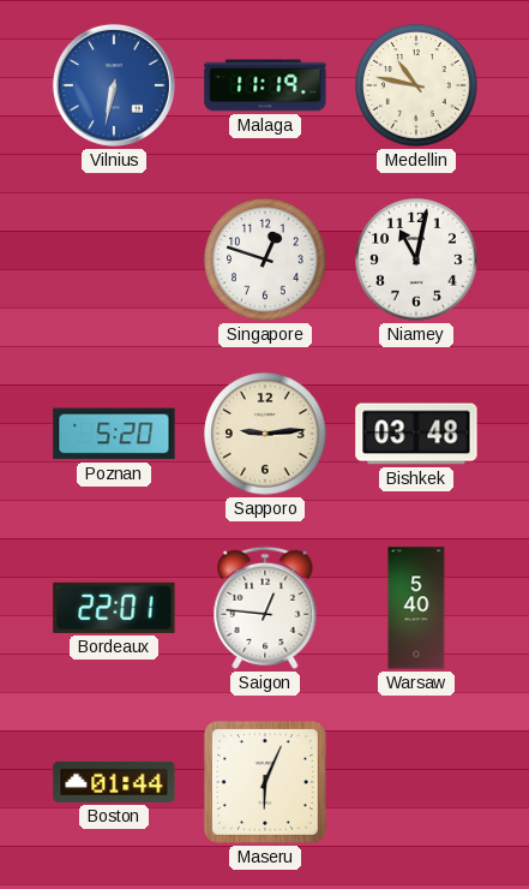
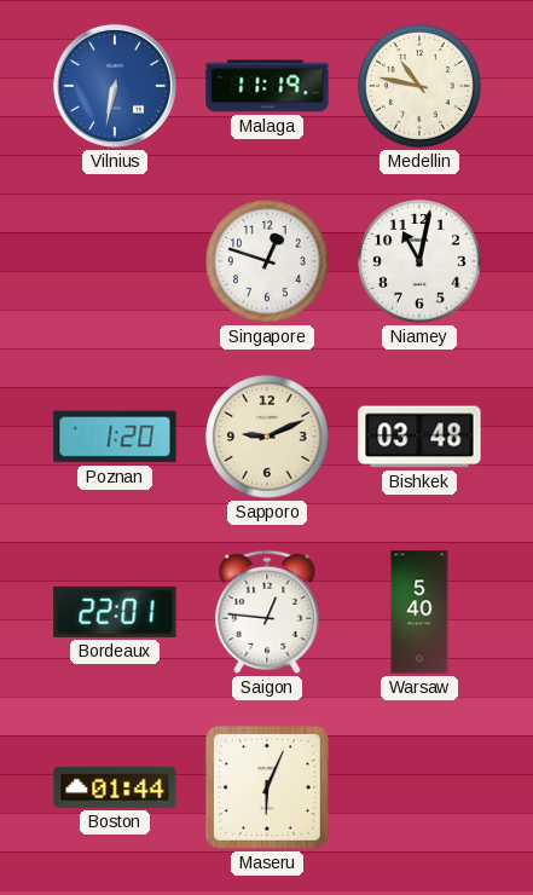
Poznan: 5:20 -> 1:20 (115, 437)
Sapporo: 9:14 -> 9:11 (267, 437)
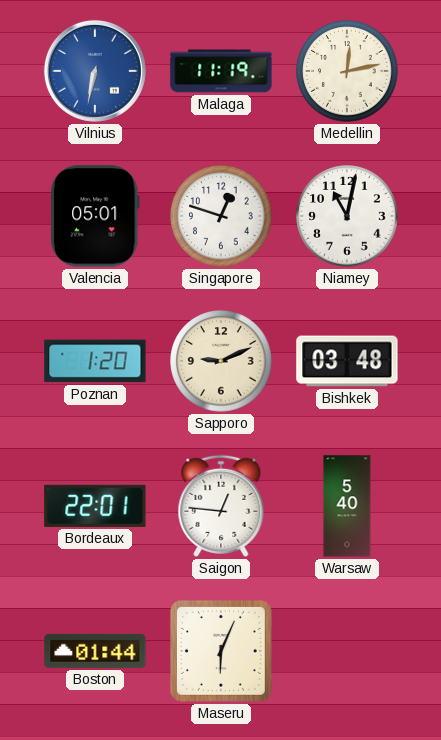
Medellin: 10:47 -> 12:13 (347, 71)
Valencia: none -> 05:01 (96, 216)
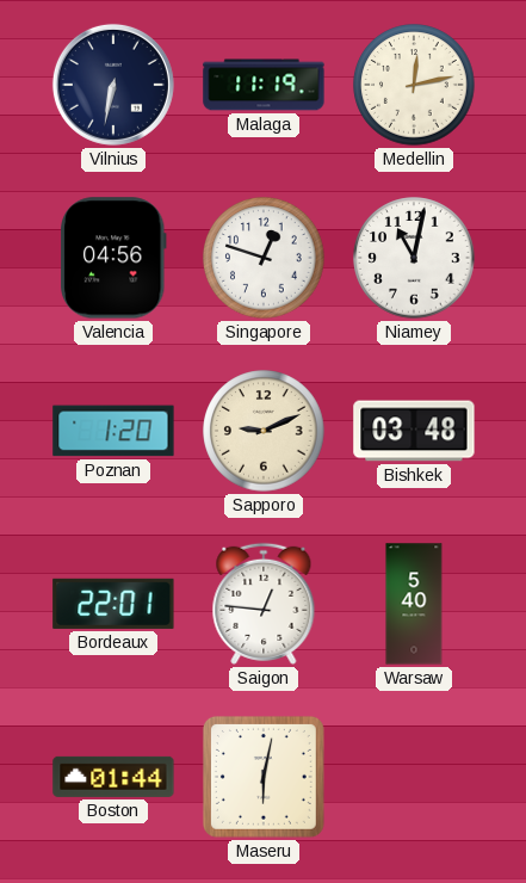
Vilnius dial: blue -> navy (113, 85)
Valencia: 05:01 -> 04:56 (115, 258)
Maseru: 6:04 -> 6:02 (264, 777)
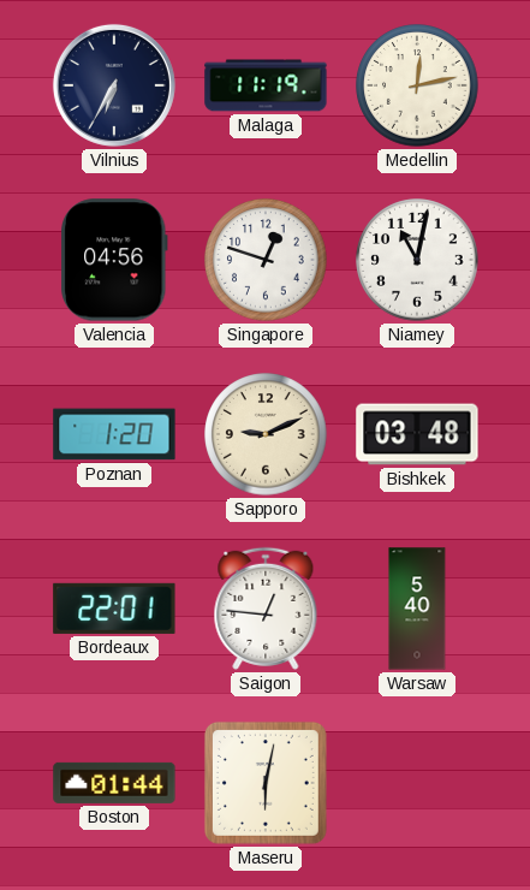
Vilnius: 6:32 -> 6:35 (114, 85)
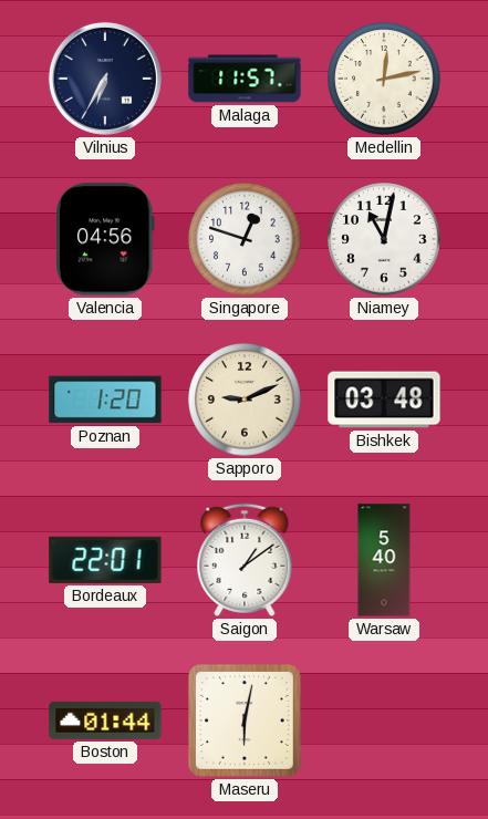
Malaga: 11:19 -> 11:57 (245, 79)
Saigon: 12:46 -> 1:09 (245, 560)
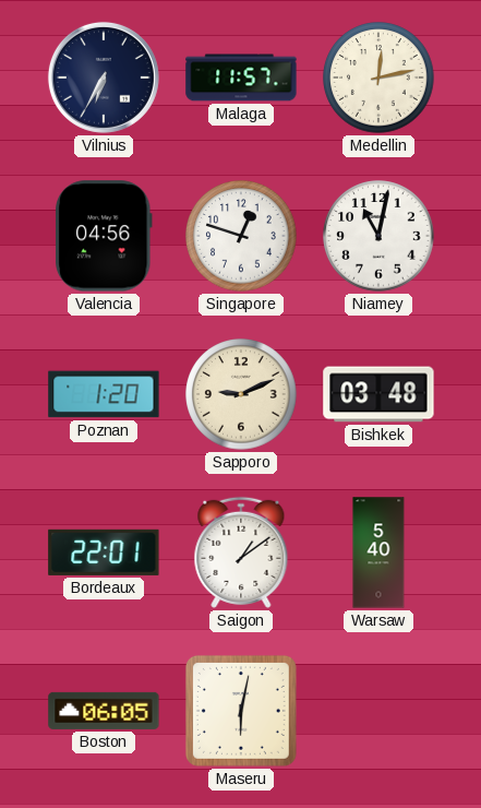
Boston: 01:44 -> 06:05 (104, 711)
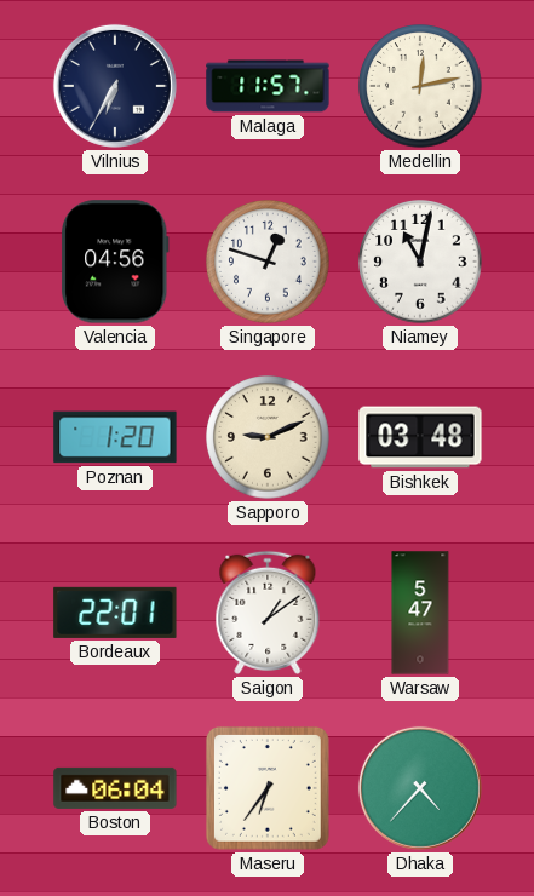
Warsaw: 5:40 -> 5:47 (420, 613)
Boston: 06:05 -> 06:04 (115, 788)
Maseru: 6:02 -> 6:36 (268, 788)
Dhaka: none -> 4:37 (420, 788)
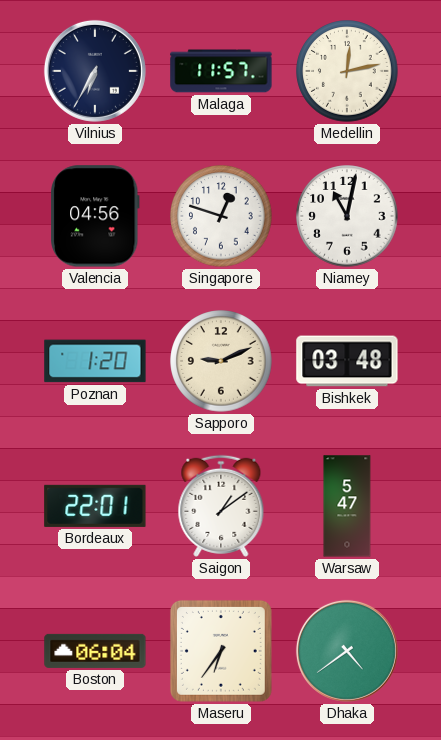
Dhaka: 4:37 -> 4:39 (347, 651)
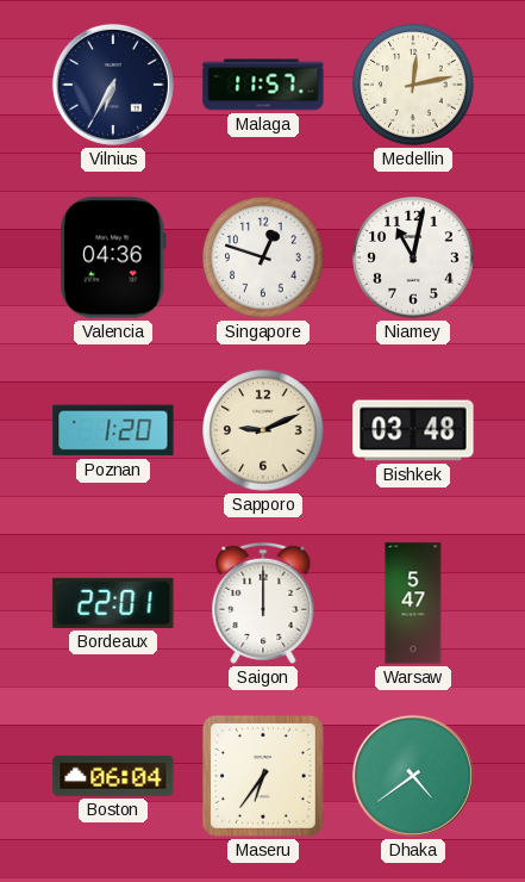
Valencia: 04:56 -> 04:36 (114, 257)
Saigon: 1:09 -> 12:00 (263, 603)
